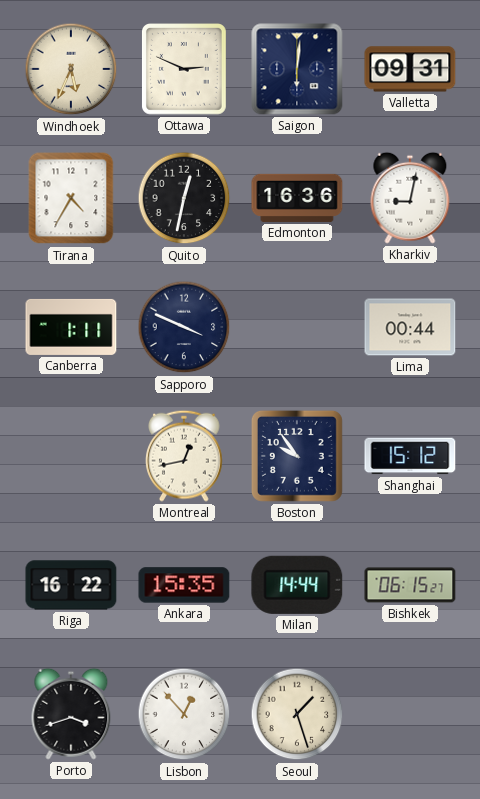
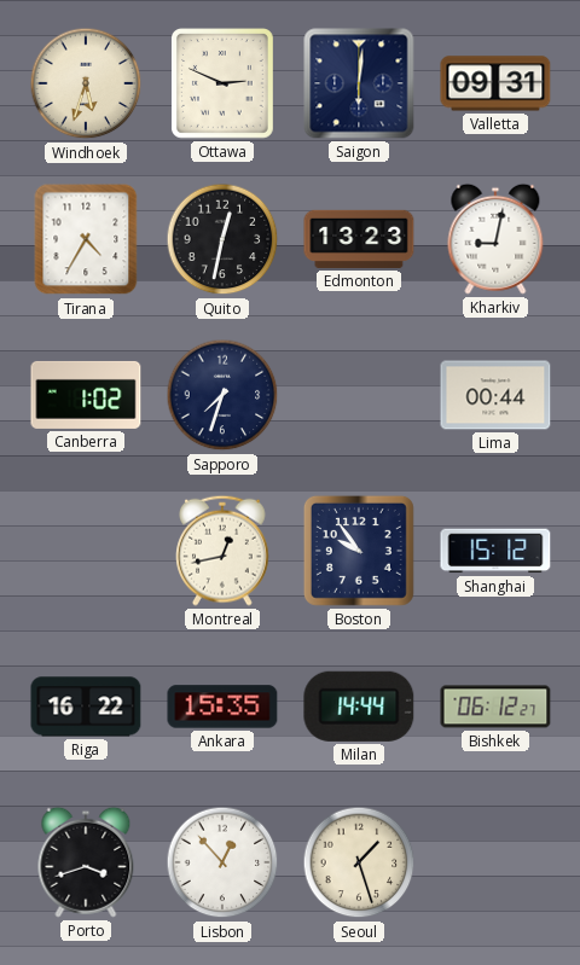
Windhoek: 5:34 -> 5:33 (86, 83)
Edmonton: 16:36 -> 13:23 (359, 239)
Canberra: 1:11 -> 1:02 (86, 395)
Sapporo: 3:49 -> 7:33 (222, 395)
Bishkek: 06:15 -> 06:12 (495, 707)
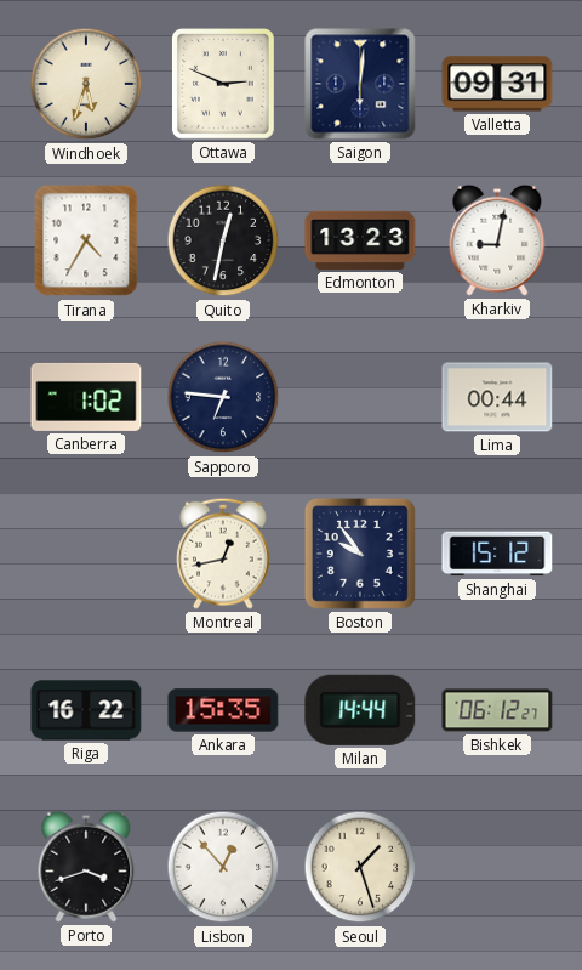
Sapporo: 7:33 -> 6:46 (223, 397)
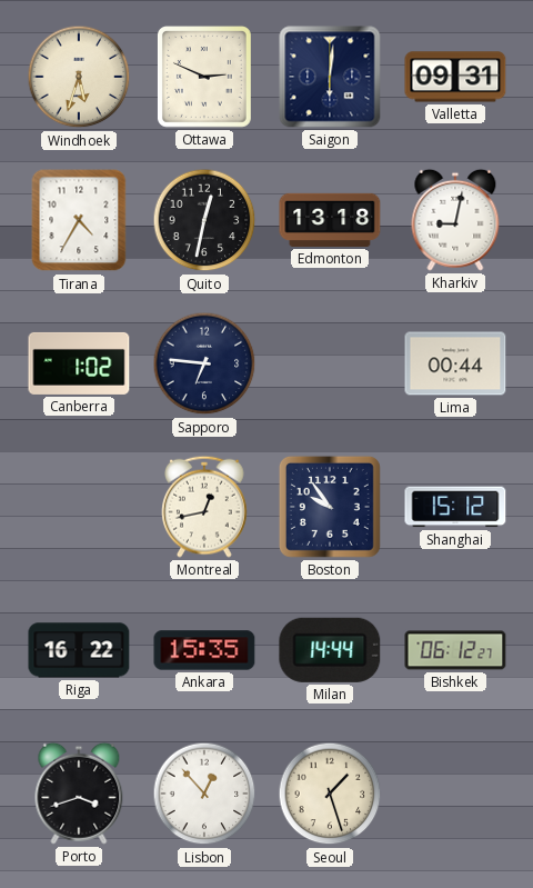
Edmonton: 13:23 -> 13:18 (330, 220)
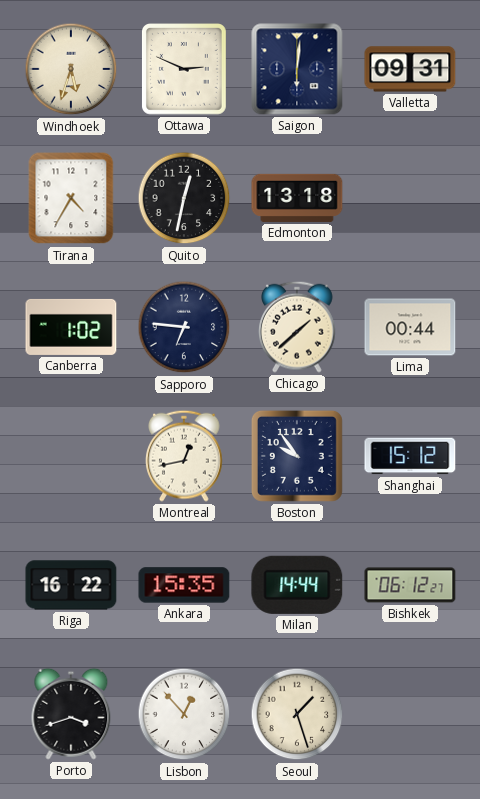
Kharkiv: 9:02 -> none (455, 220)
Chicago: none -> 1:38 (298, 327)
